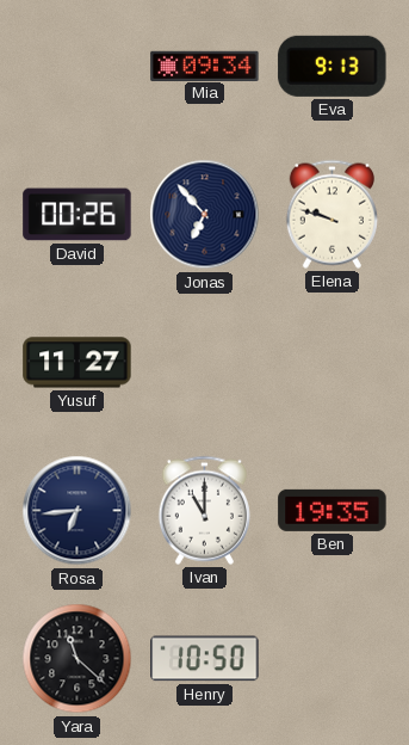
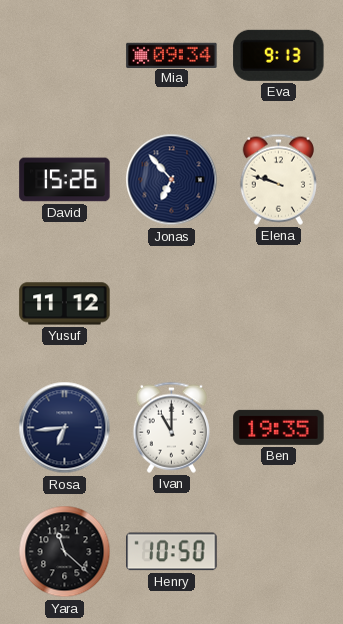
David: 00:26 -> 15:26 (65, 180)
Yusuf: 11:27 -> 11:12 (65, 304)
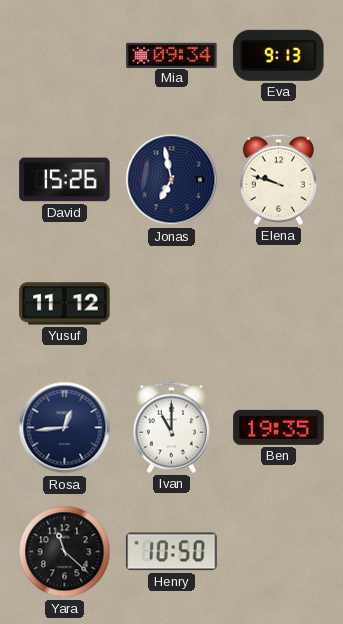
Jonas: 6:53 -> 6:58 (172, 180)
Rosa: 6:44 -> 12:44 (65, 428)
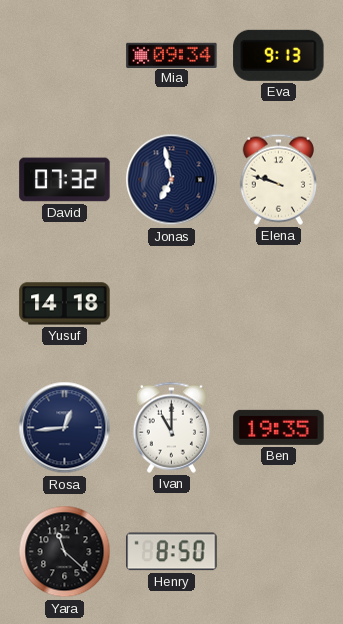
David: 15:26 -> 07:32 (65, 180)
Yusuf: 11:12 -> 14:18 (65, 304)
Henry: 10:50 -> 8:50 (172, 552)
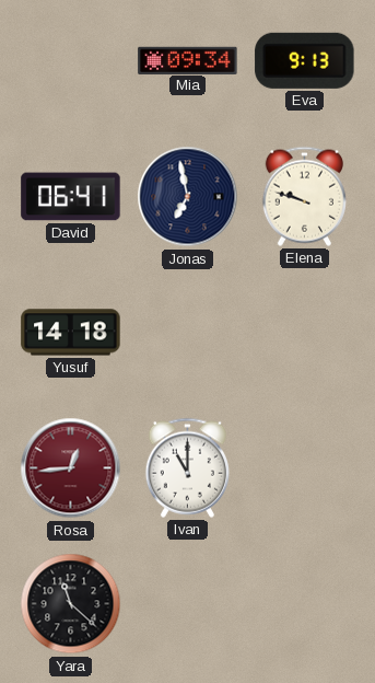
David: 07:32 -> 06:41 (71, 197)
Rosa dial: navy -> burgundy (71, 468)
Ben: 19:35 -> none (279, 427)
Henry: 8:50 -> none (172, 552)
